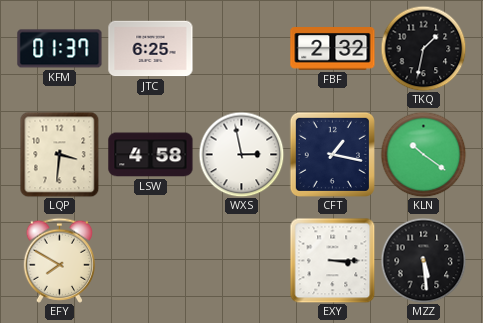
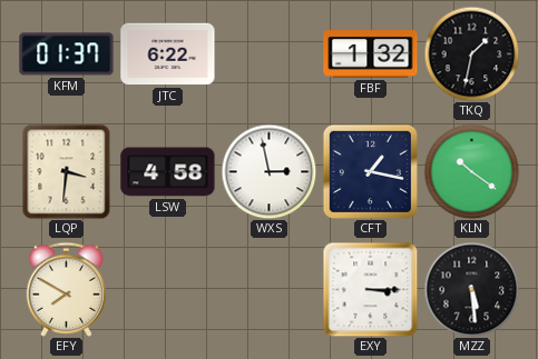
JTC: 6:25 -> 6:22 (168, 54)
FBF: 2:32 -> 1:32 (371, 54)
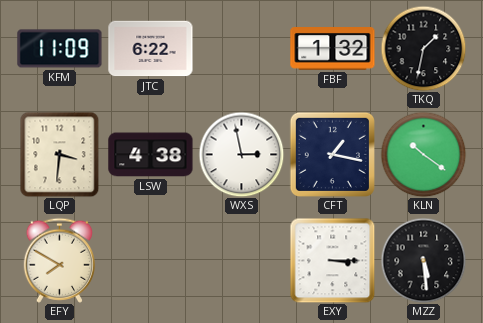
KFM: 01:37 -> 11:09 (60, 49)
LSW: 4:58 -> 4:38 (151, 155)
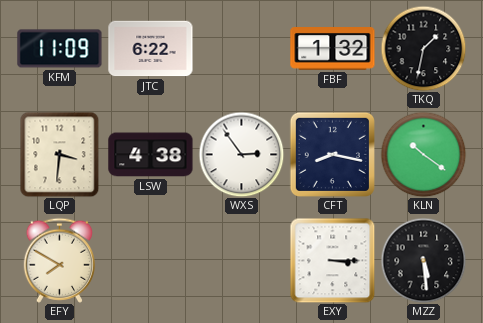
WXS: 2:58 -> 2:54 (241, 154)
CFT: 1:17 -> 8:17 (332, 154)
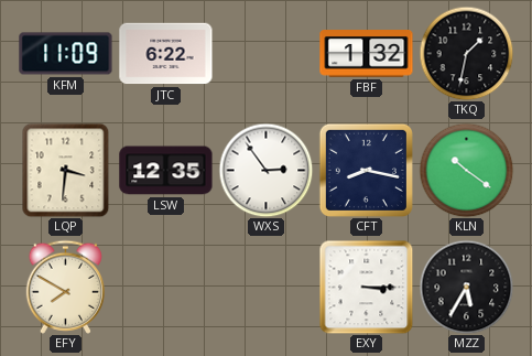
LSW: 4:38 -> 12:35 (166, 171)
MZZ: 5:29 -> 5:35 (466, 287)
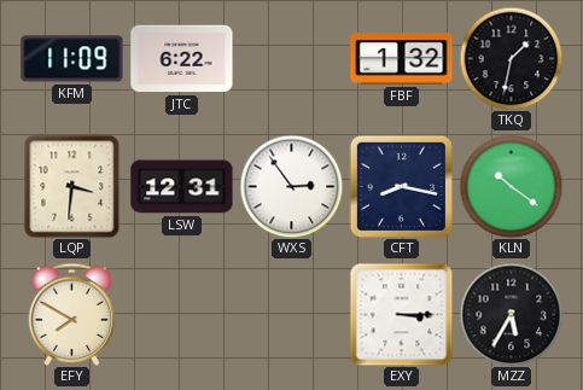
LSW: 12:35 -> 12:31 (182, 187)
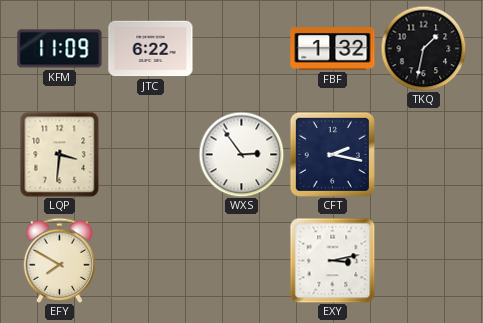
LSW: 12:31 -> none (182, 187)
CFT: 8:17 -> 2:17 (332, 154)
KLN: 10:21 -> none (511, 186)
EXY: 3:15 -> 3:13 (332, 260)
MZZ: 5:35 -> none (511, 314)
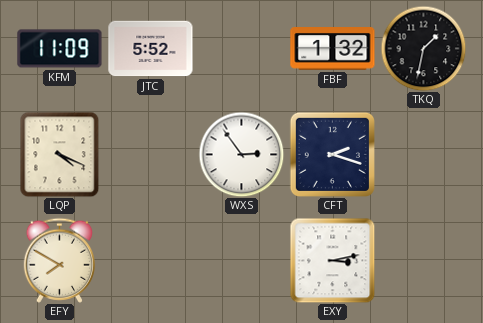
JTC: 6:22 -> 5:52 (151, 49)
LQP: 3:31 -> 4:19 (60, 154)
CFT: 2:17 -> 2:18 (332, 154)
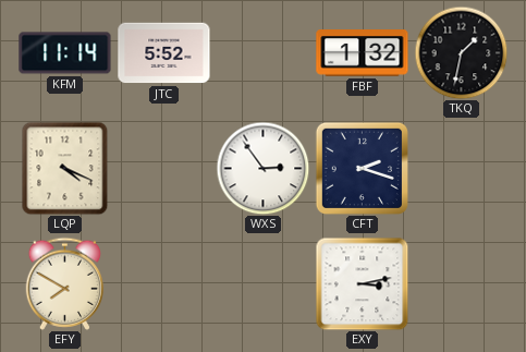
KFM: 11:09 -> 11:14 (65, 53)
